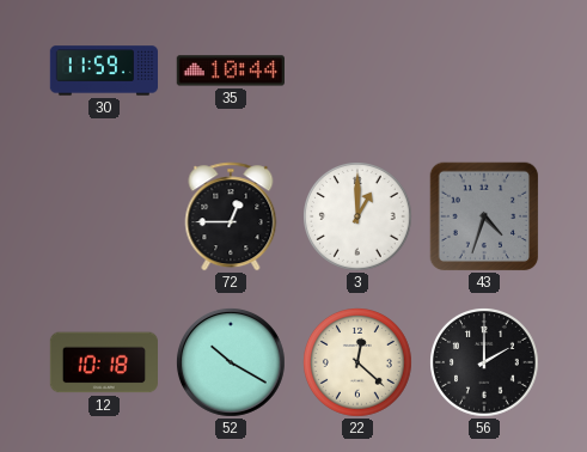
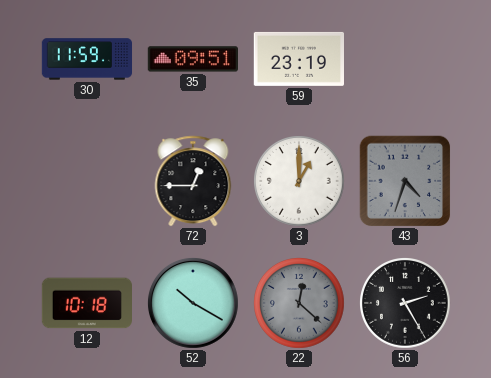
35: 10:44 -> 09:51 (192, 59)
59: none -> 23:19 (298, 59)
22 dial: cream -> grey (300, 304)
56: 2:00 -> 2:25 (406, 304)
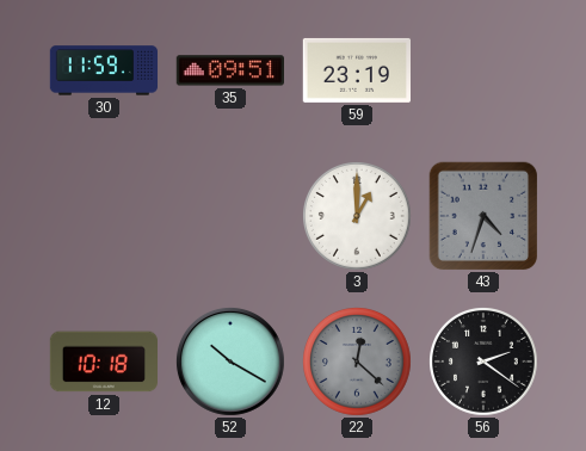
72: 12:45 -> none (193, 181)
56: 2:25 -> 2:21 (485, 363)
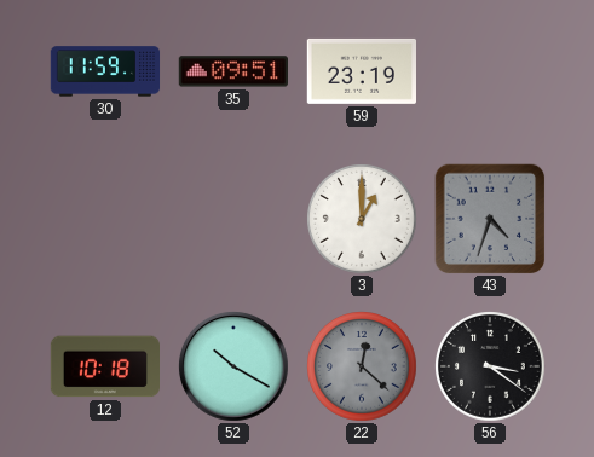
56: 2:21 -> 3:21 (491, 368)
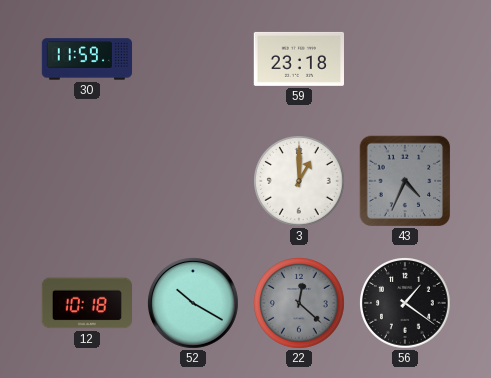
35: 09:51 -> none (232, 71)
59: 23:19 -> 23:18 (298, 59)
43: 4:33 -> 4:34 (405, 181)
56: 3:21 -> 1:21 (406, 304)
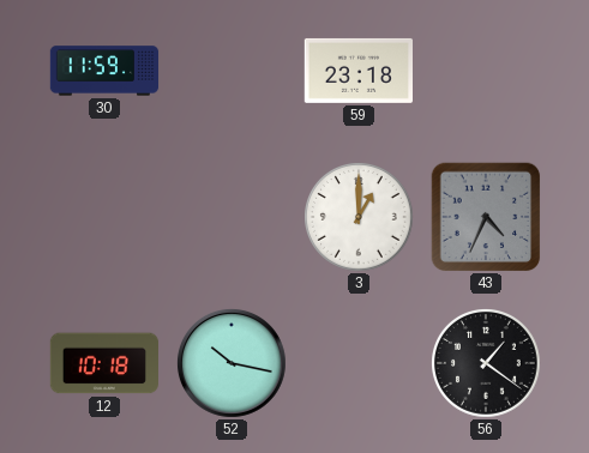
52: 10:20 -> 10:17 (232, 363)
22: 12:22 -> none (300, 304)
